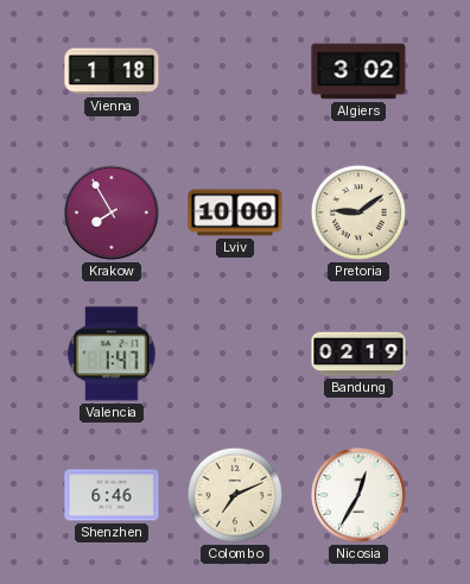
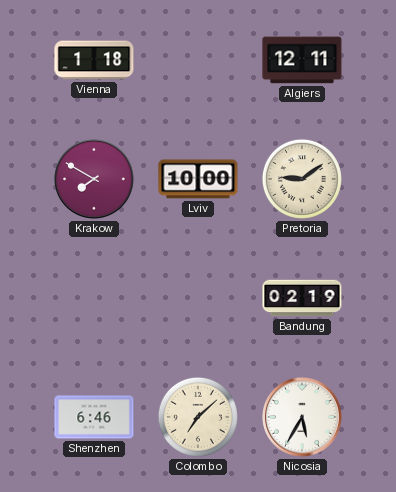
Algiers: 3:02 -> 12:11 (302, 60)
Krakow: 7:55 -> 7:50 (94, 179)
Valencia: 1:47 -> none (112, 354)
Colombo: 7:11 -> 7:08 (198, 417)
Nicosia: 12:35 -> 5:35 (302, 417)
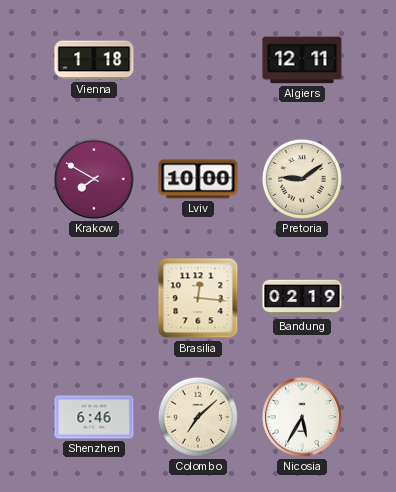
Brasilia: none -> 12:16 (198, 298)
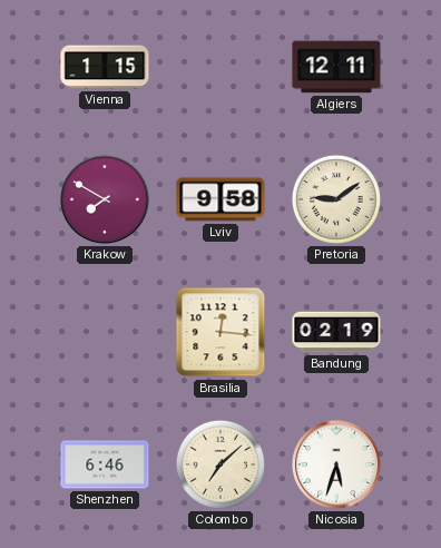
Vienna: 1:18 -> 1:15 (105, 67)
Lviv: 10:00 -> 9:58 (220, 199)
Nicosia: 5:35 -> 5:33 (336, 464)
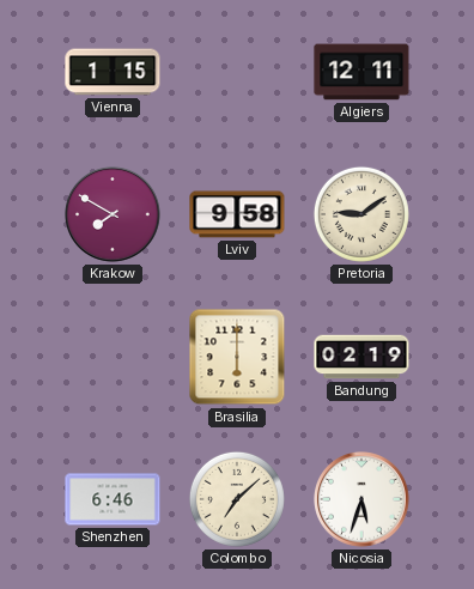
Brasilia: 12:16 -> 6:00 (237, 357)
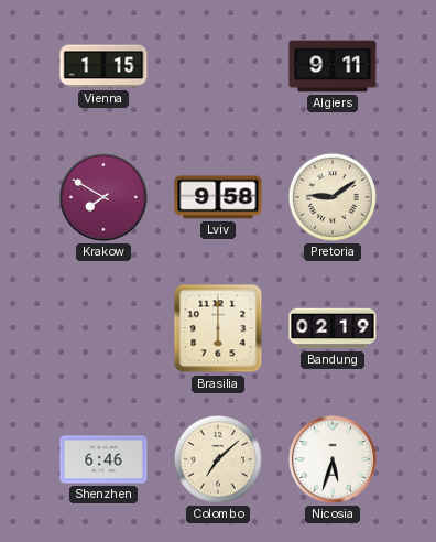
Algiers: 12:11 -> 9:11 (333, 66)
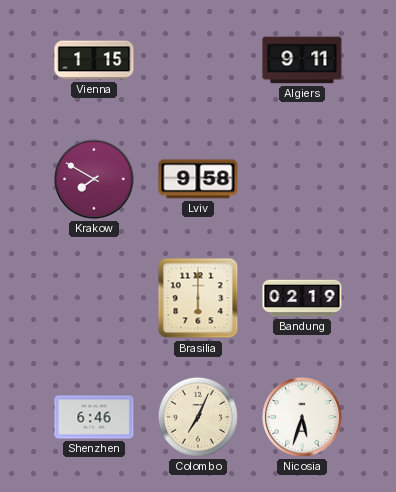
Pretoria: 9:09 -> none (333, 197)
Colombo: 7:08 -> 7:04 (198, 417)
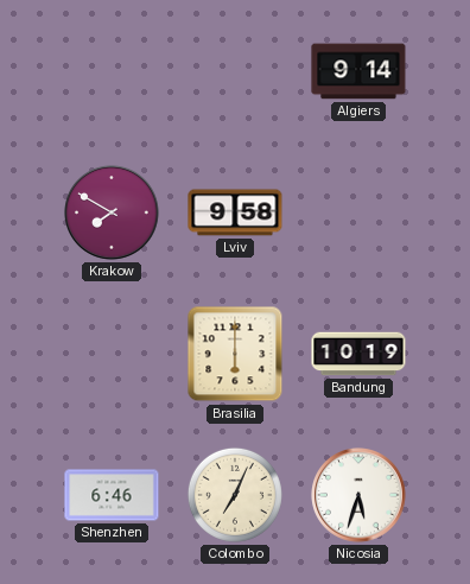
Vienna: 1:15 -> none (94, 60)
Algiers: 9:11 -> 9:14 (358, 71)
Bandung: 02:19 -> 10:19 (358, 354)
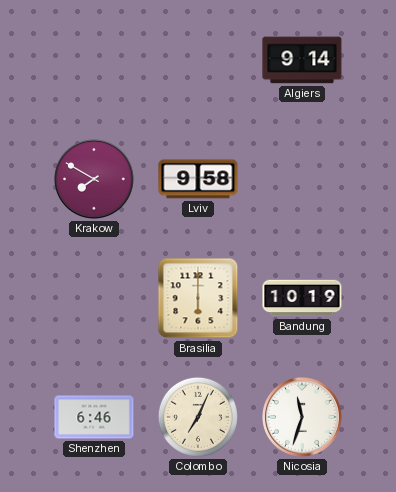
Nicosia: 5:33 -> 11:33 (302, 417)
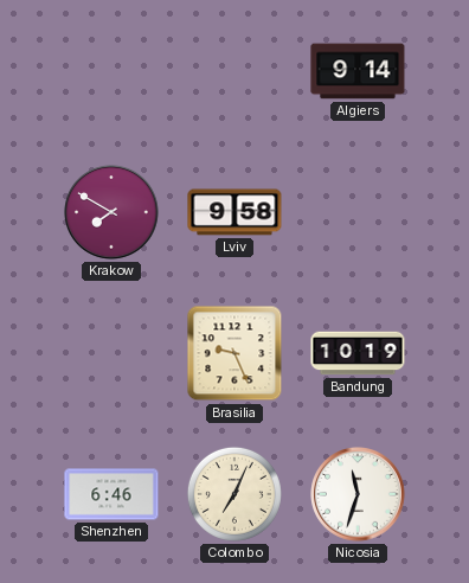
Brasilia: 6:00 -> 9:26 (234, 353)
